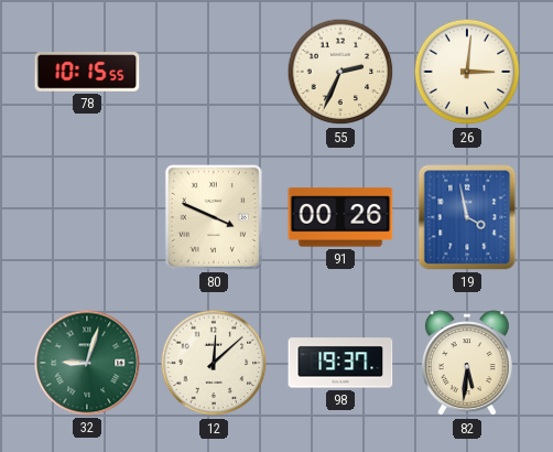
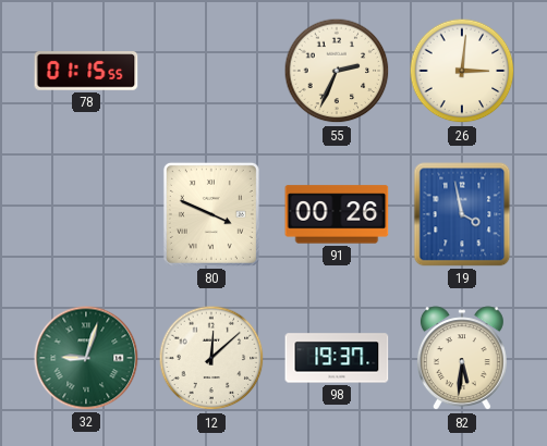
78: 10:15 -> 01:15 (86, 71)
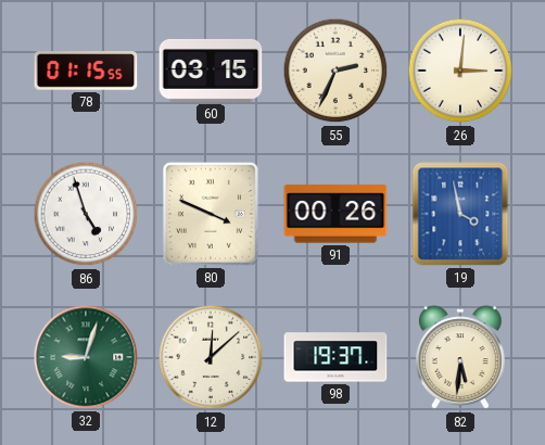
60: none -> 03:15 (211, 71)
86: none -> 4:57 (86, 214)
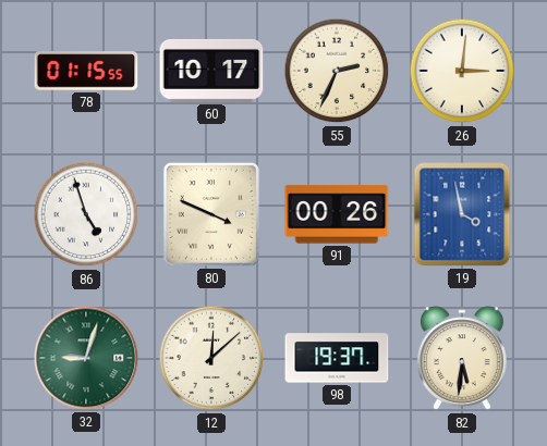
60: 03:15 -> 10:17 (211, 71)
